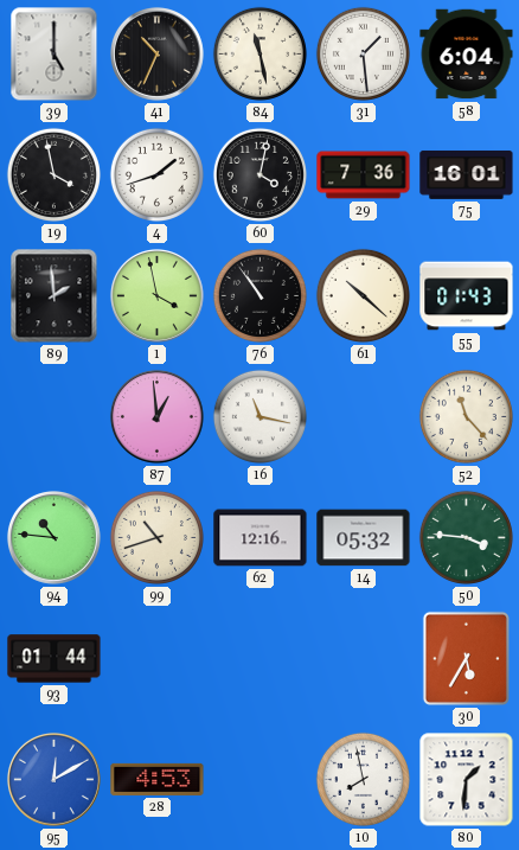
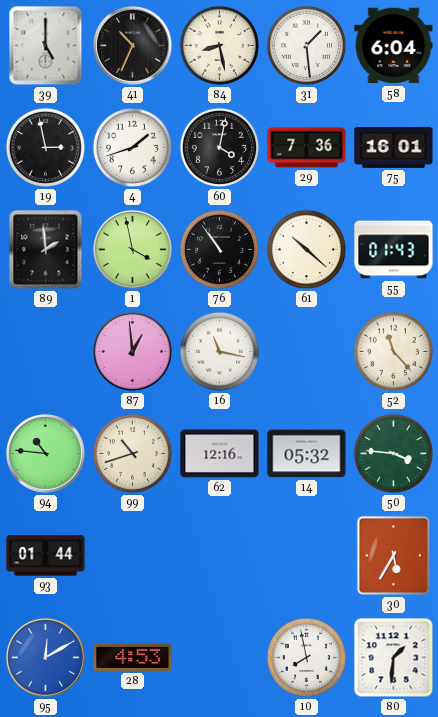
84: 11:28 -> 8:28 (219, 45)
19: 3:58 -> 2:58 (45, 147)
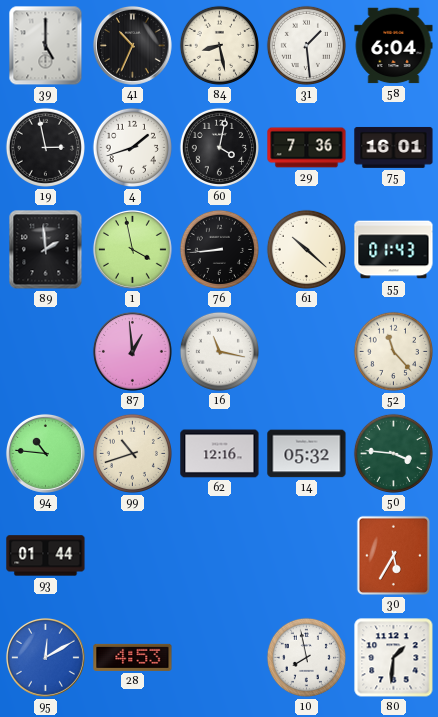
76: 10:54 -> 8:44 (219, 249)
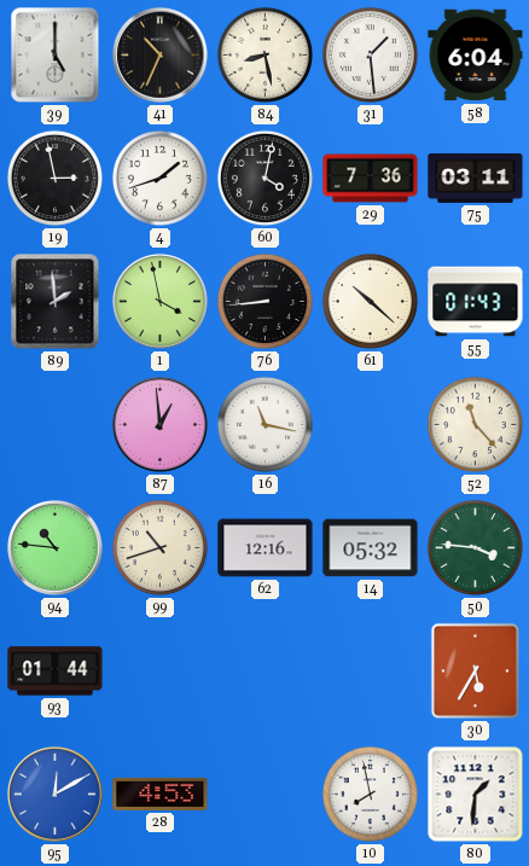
75: 16:01 -> 03:11 (476, 178)
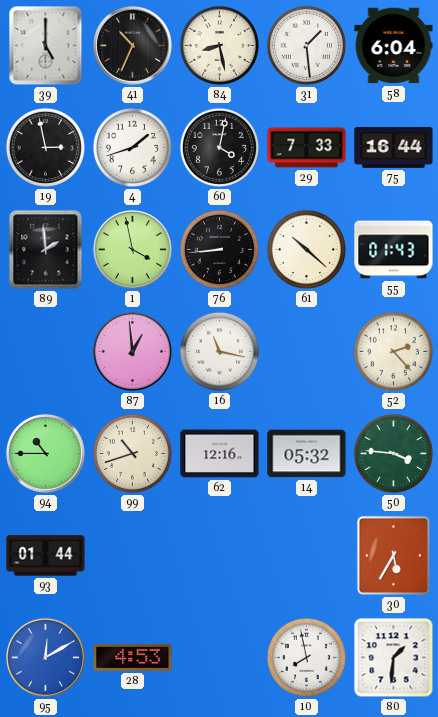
29: 7:36 -> 7:33 (307, 148)
75: 03:11 -> 16:44 (394, 147)
52: 11:23 -> 2:23 (393, 351)
94: 10:46 -> 10:45 (45, 453)
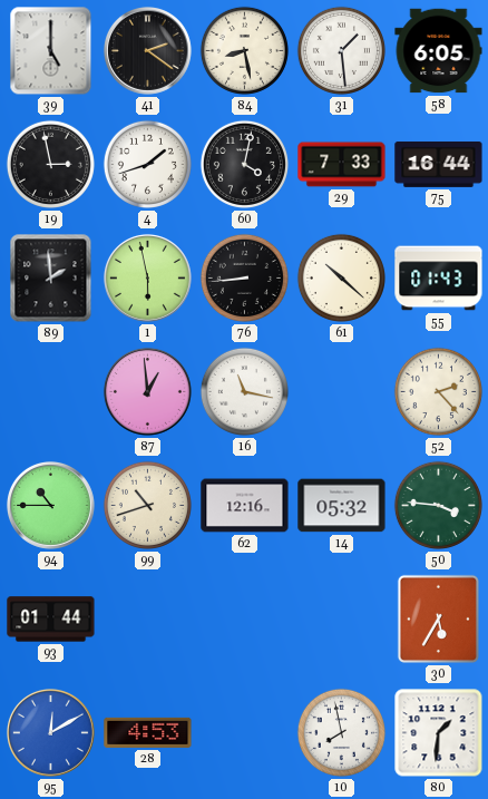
41: 10:34 -> 2:21 (147, 50)
58: 6:04 -> 6:05 (439, 51)
1: 3:58 -> 5:58 (147, 277)
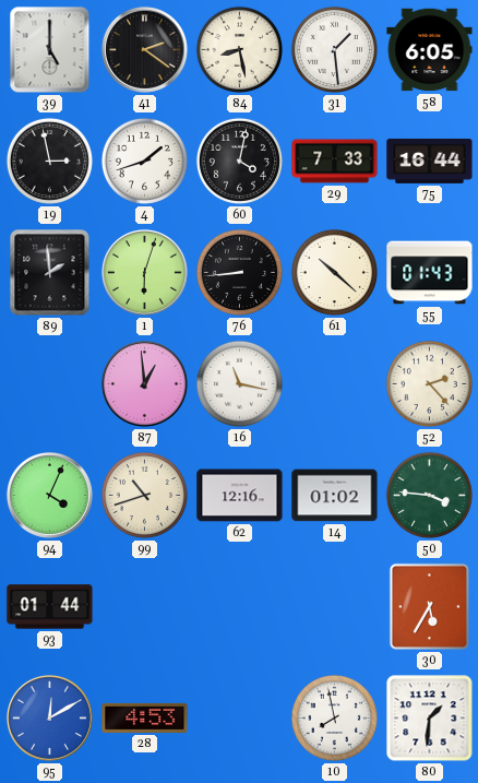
1: 5:58 -> 6:03 (144, 272)
94: 10:45 -> 4:04 (49, 495)
14: 05:32 -> 01:02 (335, 496)
